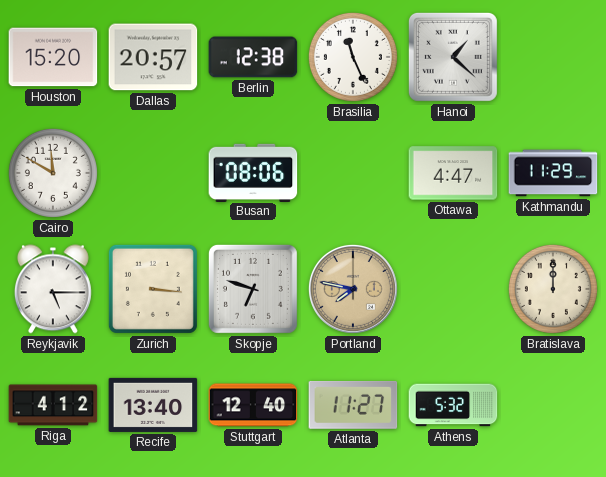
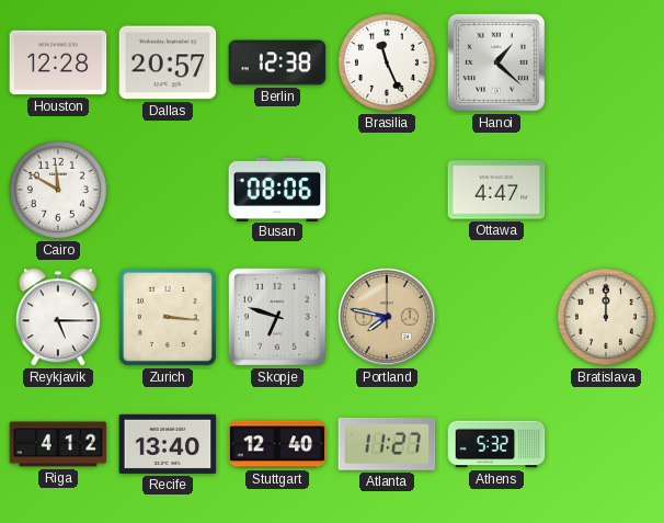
Houston: 15:20 -> 12:28 (58, 62)
Kathmandu: 11:29 -> none (553, 173)
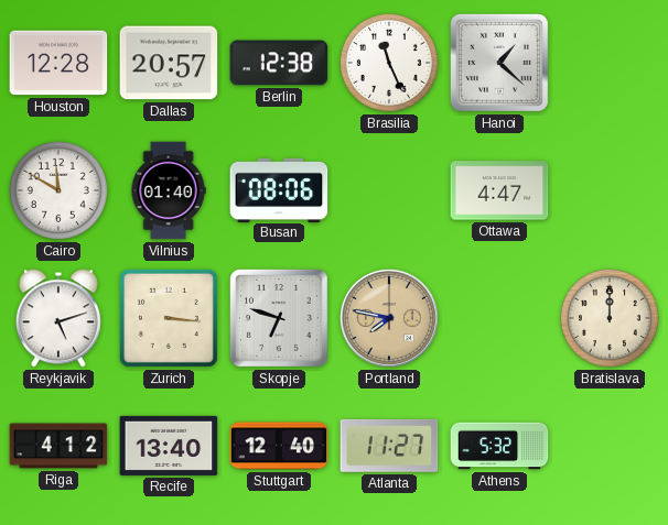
Vilnius: none -> 01:40 (169, 190)
Reykjavik: 5:15 -> 5:12 (58, 318)
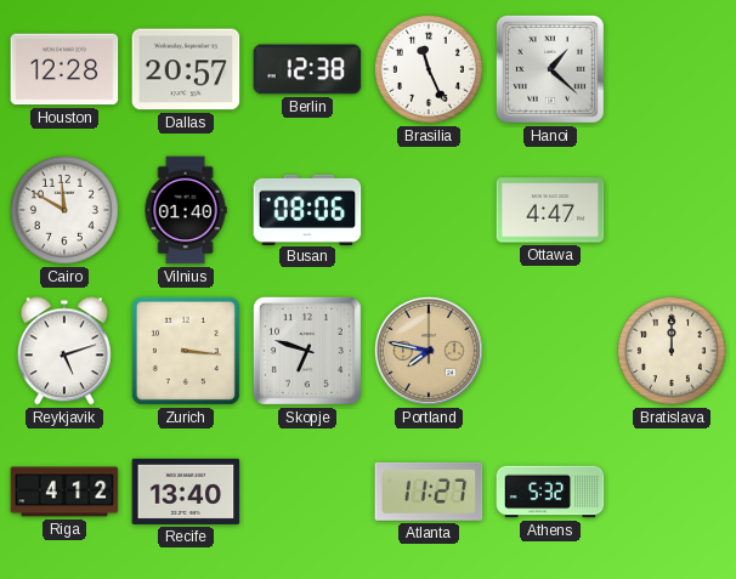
Stuttgart: 12:40 -> none (279, 446)
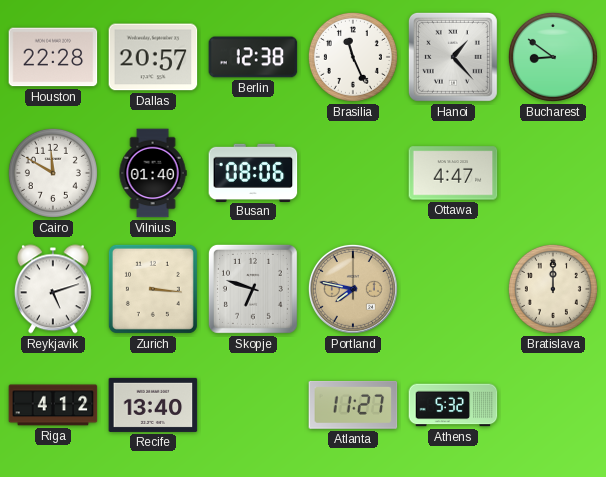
Houston: 12:28 -> 22:28 (53, 57)
Hanoi: 1:22 -> 1:23 (453, 57)
Bucharest: none -> 8:51 (553, 57)
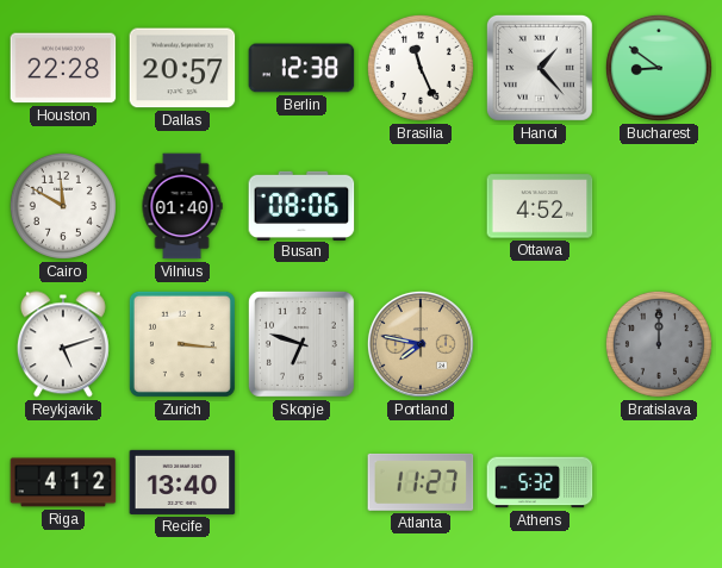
Ottawa: 4:47 -> 4:52 (540, 206)
Bratislava dial: cream -> grey (659, 344)
